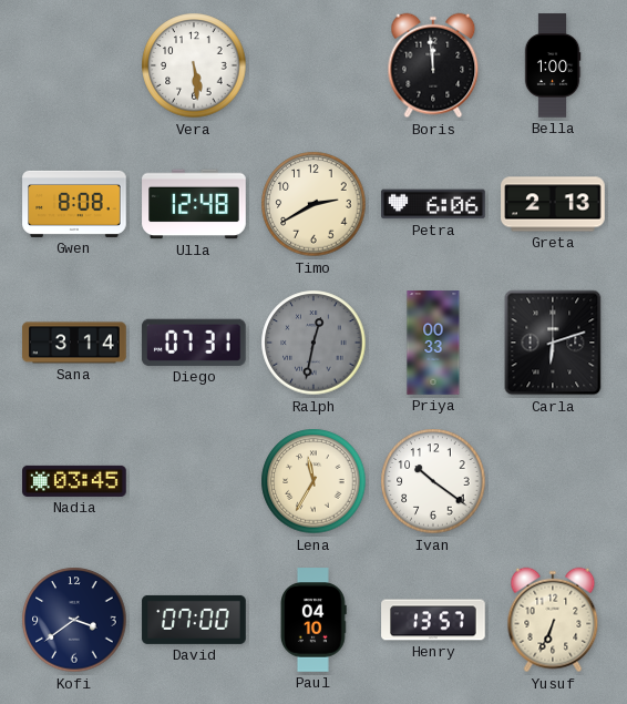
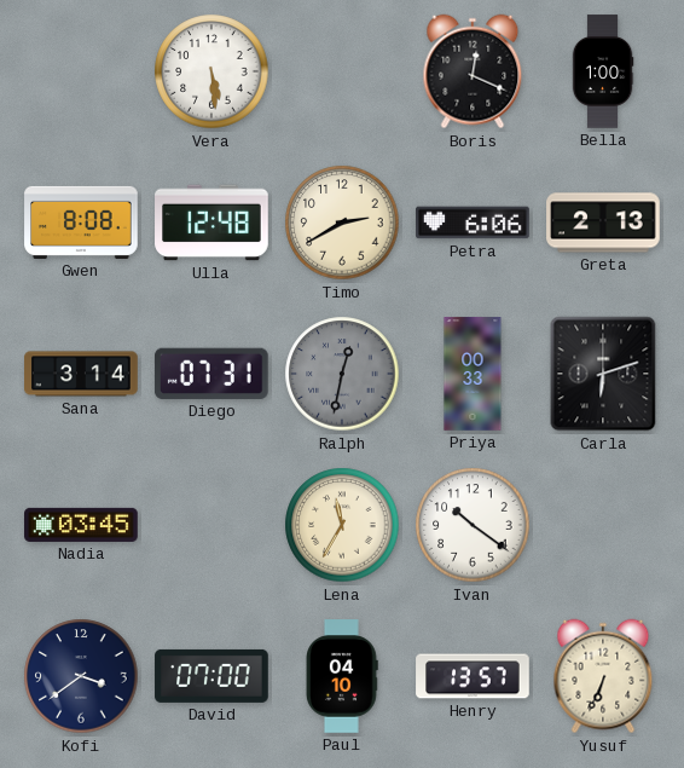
Boris: 11:59 -> 12:19 (473, 71)
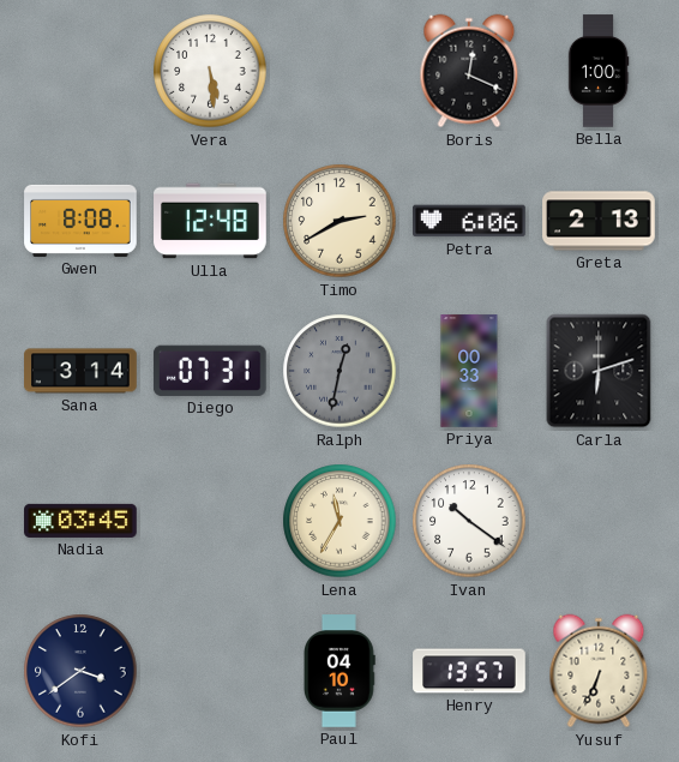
David: 07:00 -> none (211, 676)
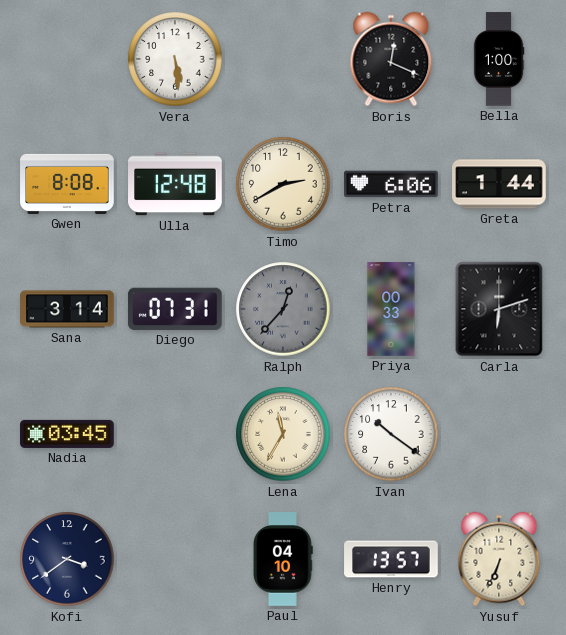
Greta: 2:13 -> 1:44 (499, 184)
Ralph: 12:32 -> 12:37 (283, 309)
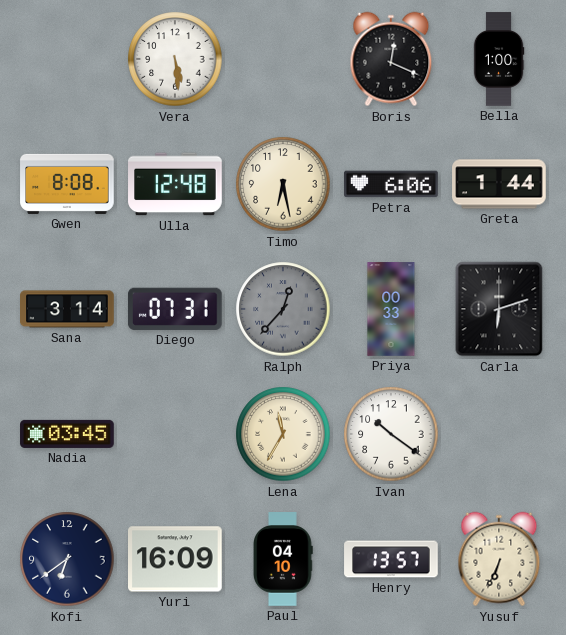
Timo: 2:40 -> 6:28 (283, 184)
Kofi: 3:39 -> 6:39 (67, 559)
Yuri: none -> 16:09 (176, 559)
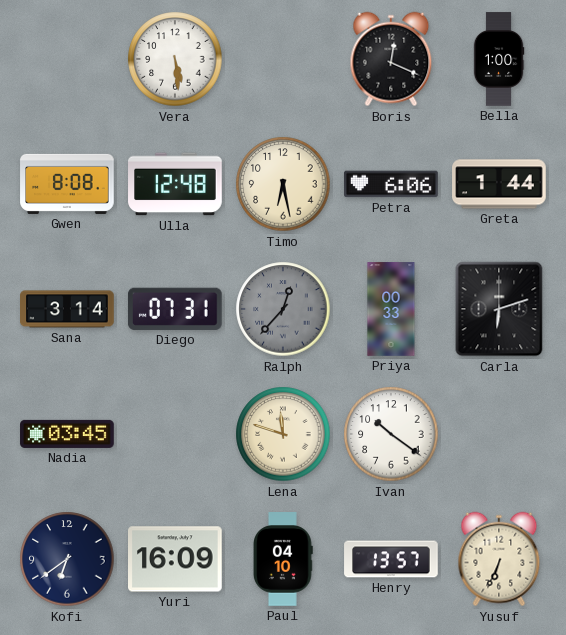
Lena: 11:35 -> 11:48 (283, 434)
